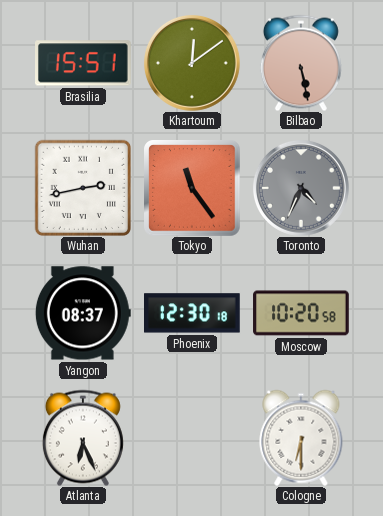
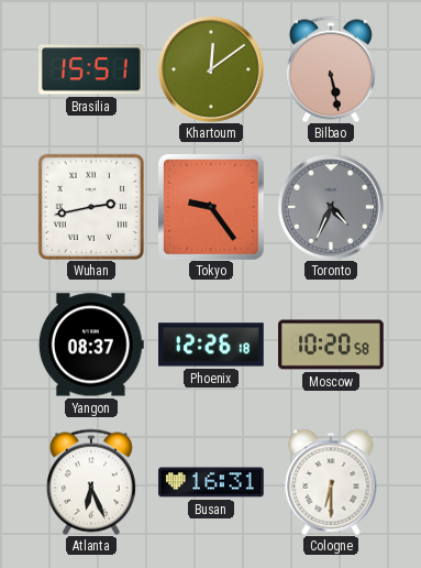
Tokyo: 11:24 -> 9:24 (212, 208)
Phoenix: 12:30 -> 12:26 (212, 345)
Busan: none -> 16:31 (211, 482)
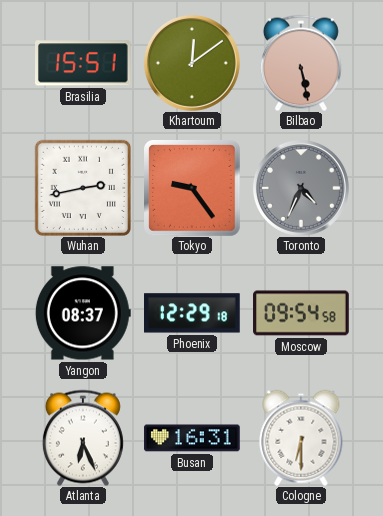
Phoenix: 12:26 -> 12:29 (193, 313)
Moscow: 10:20 -> 09:54 (301, 313)
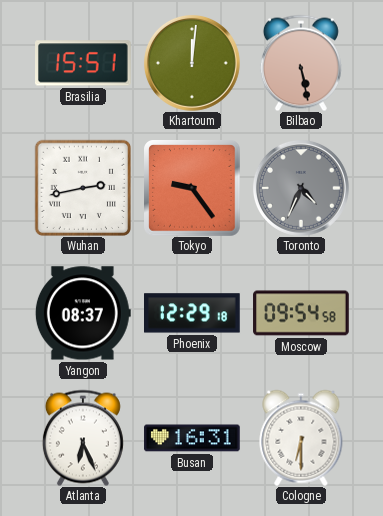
Khartoum: 12:09 -> 12:01 (192, 63)
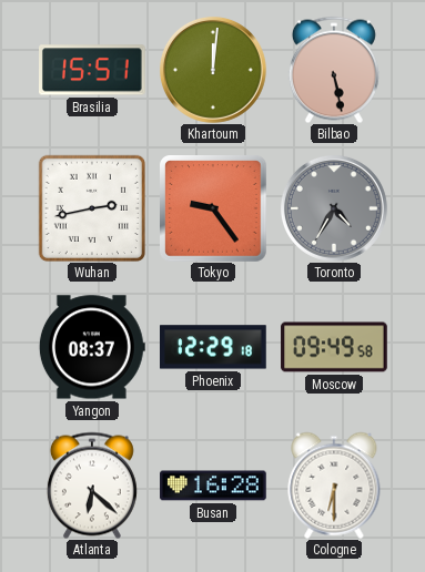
Toronto: 4:34 -> 4:35 (334, 208)
Moscow: 09:54 -> 09:49 (334, 347)
Atlanta: 6:26 -> 6:22 (92, 486)
Busan: 16:31 -> 16:28 (213, 486)
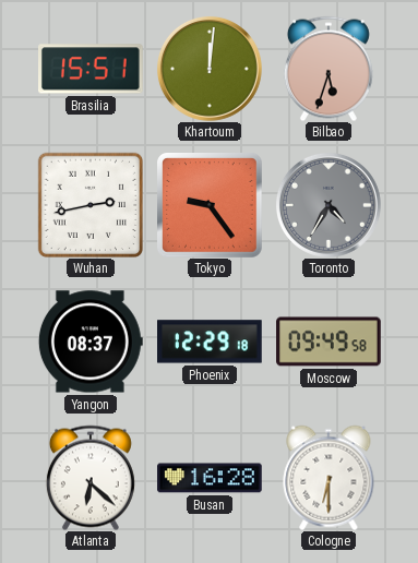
Bilbao: 5:28 -> 5:33 (329, 69)
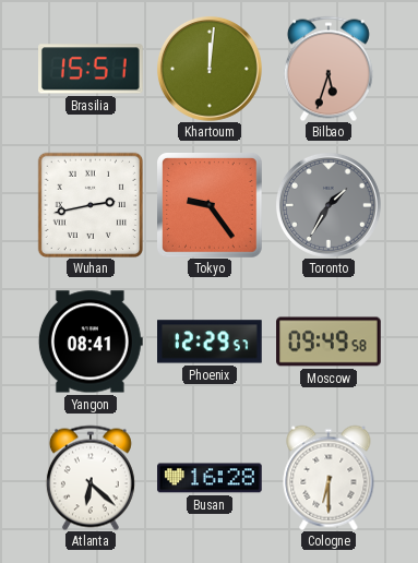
Toronto: 4:35 -> 1:35 (329, 205)
Yangon: 08:37 -> 08:41 (91, 342)
Phoenix: 12:29:18 -> 12:29:57 (211, 342)
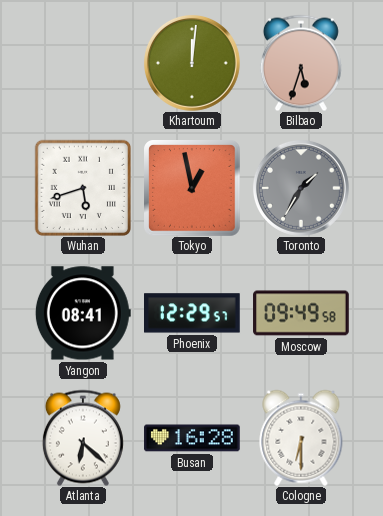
Brasilia: 15:51 -> none (92, 69)
Wuhan: 2:43 -> 5:42 (82, 187)
Tokyo: 9:24 -> 12:58 (193, 189)
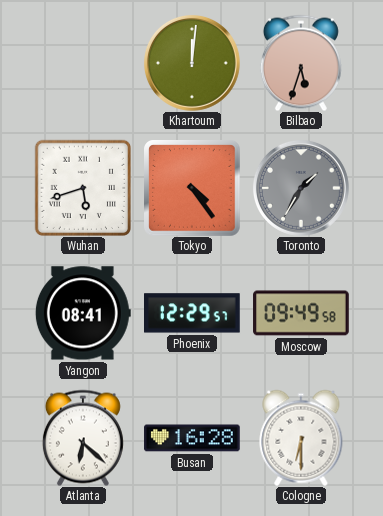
Tokyo: 12:58 -> 4:24 (193, 189)
